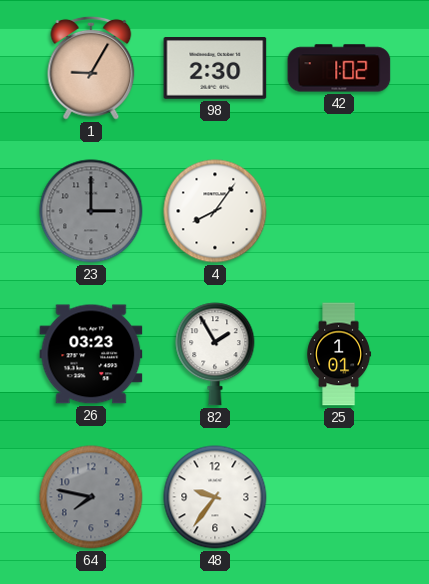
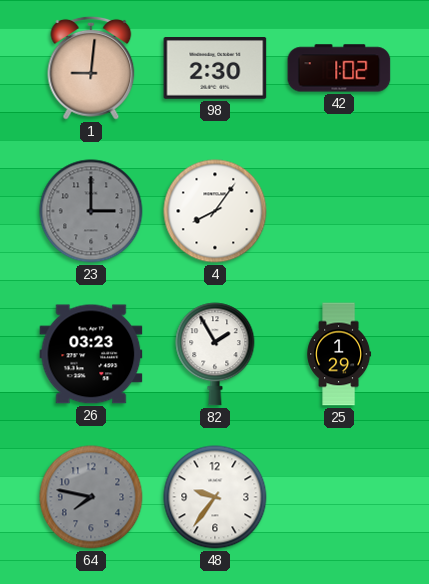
1: 9:05 -> 9:01 (91, 68)
25: 1:01 -> 1:29 (339, 354)
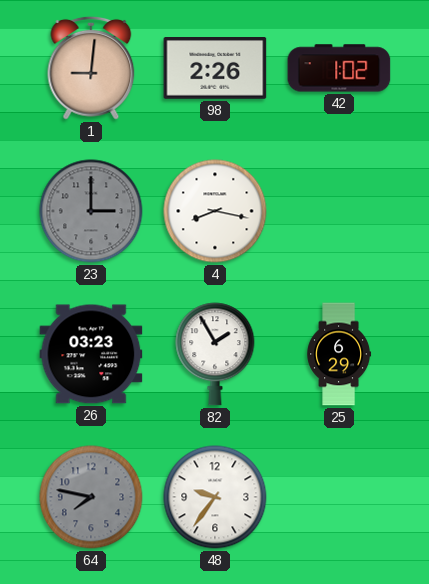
98: 2:30 -> 2:26 (215, 69)
4: 8:06 -> 8:17 (215, 211)
25: 1:29 -> 6:29 (339, 354)
